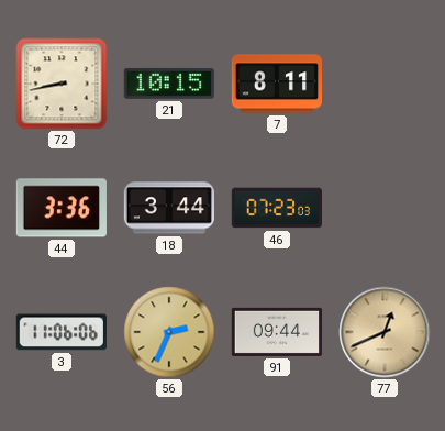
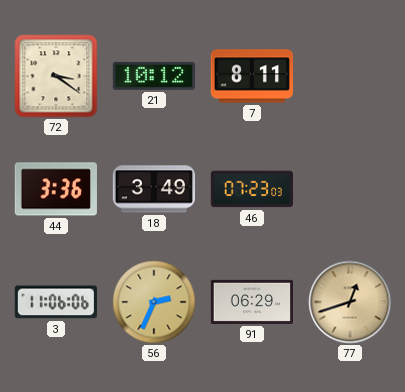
72: 8:43 -> 3:21 (56, 76)
21: 10:15 -> 10:12 (154, 76)
18: 3:44 -> 3:49 (153, 189)
91: 09:44 -> 06:29 (251, 302)
77: 12:41 -> 12:42 (350, 302)
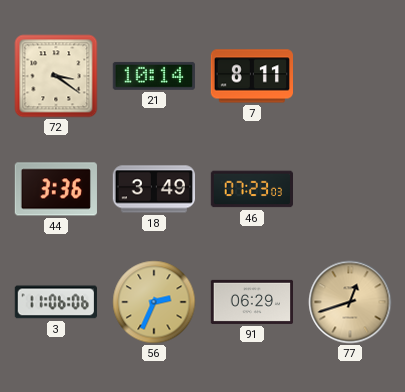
21: 10:12 -> 10:14 (154, 76)
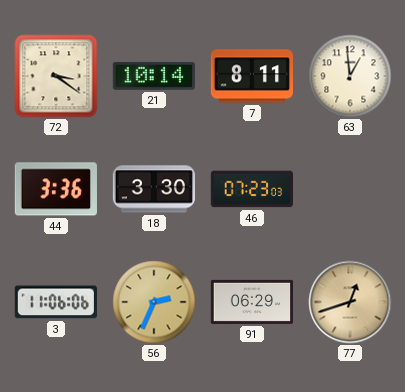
63: none -> 12:59 (350, 76)
18: 3:49 -> 3:30 (153, 189)
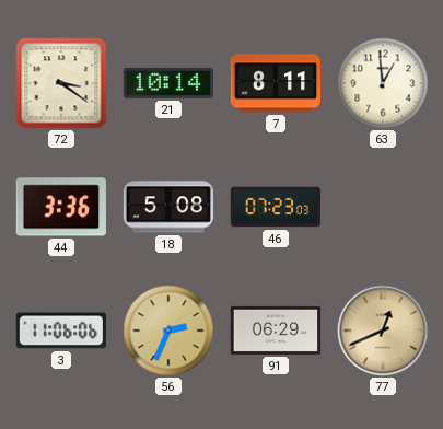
18: 3:30 -> 5:08 (167, 207)
77: 12:42 -> 12:41 (383, 331)
